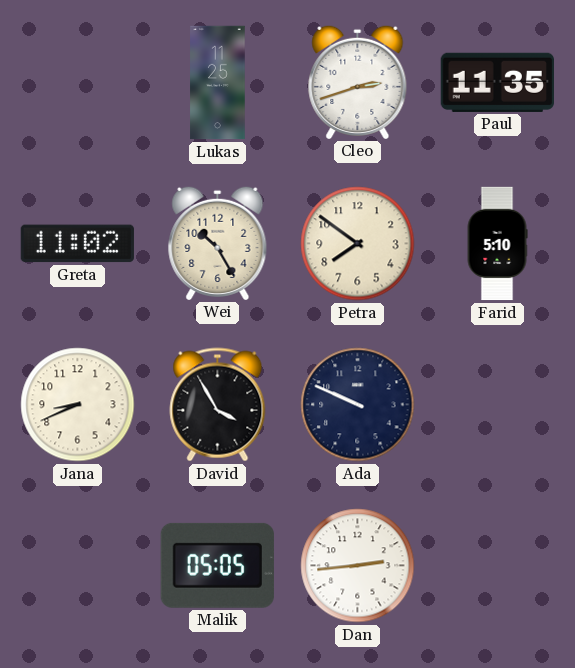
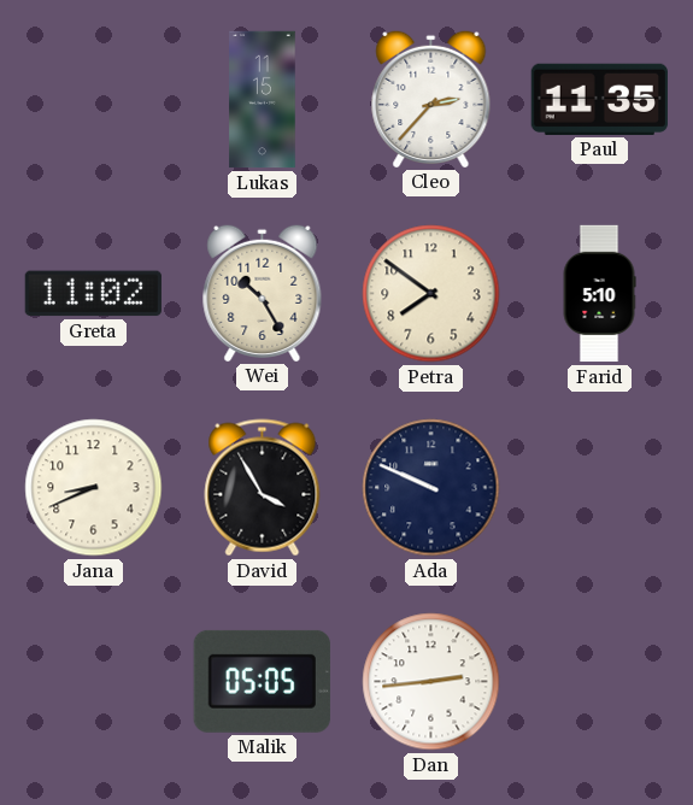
Lukas: 11:25 -> 11:15 (263, 100)
Cleo: 2:42 -> 2:37 (431, 99)
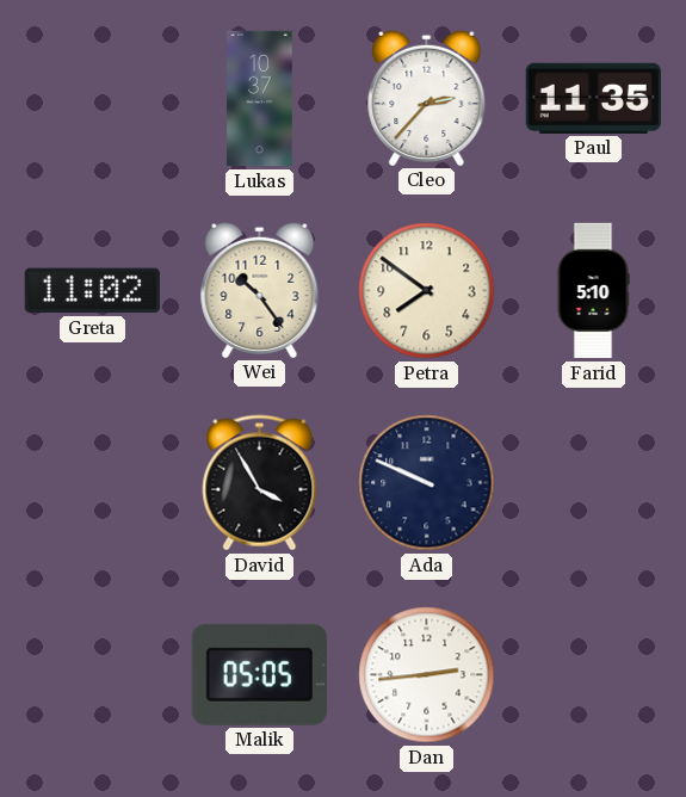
Lukas: 11:15 -> 10:37 (260, 99)
Wei: 10:25 -> 10:24 (260, 290)
Jana: 8:41 -> none (94, 488)
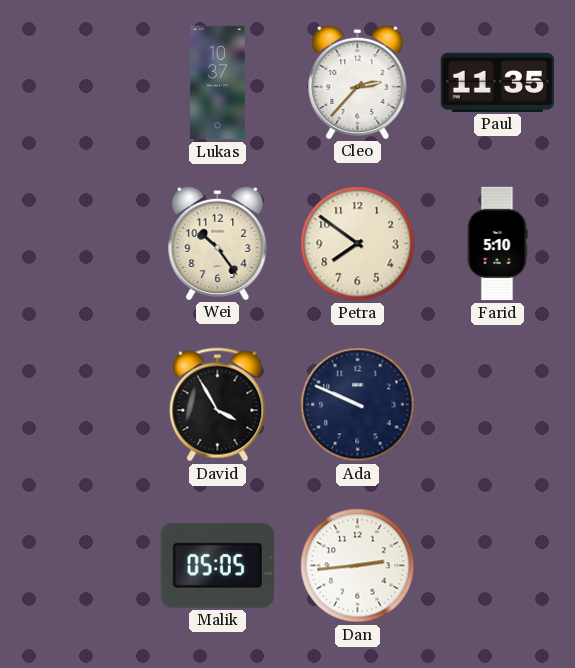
Greta: 11:02 -> none (92, 291)
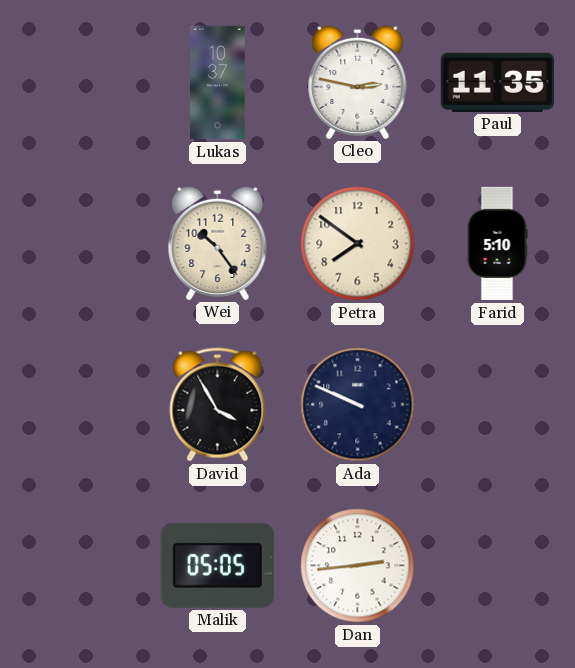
Cleo: 2:37 -> 2:47 (358, 82)
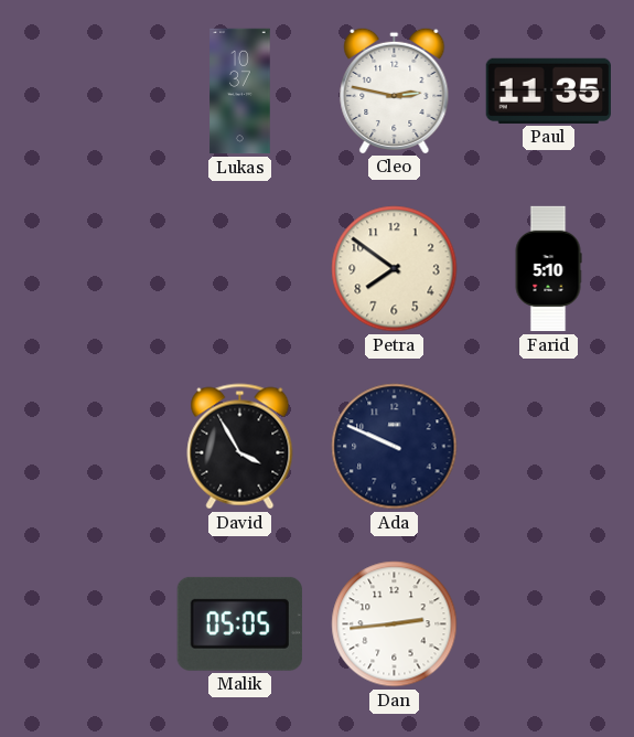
Wei: 10:24 -> none (218, 243)
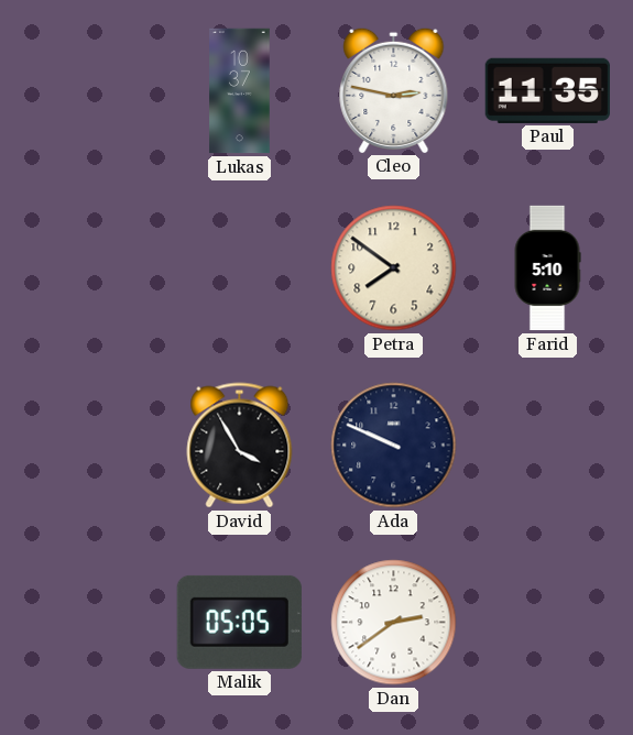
Dan: 2:44 -> 2:39 (394, 623)
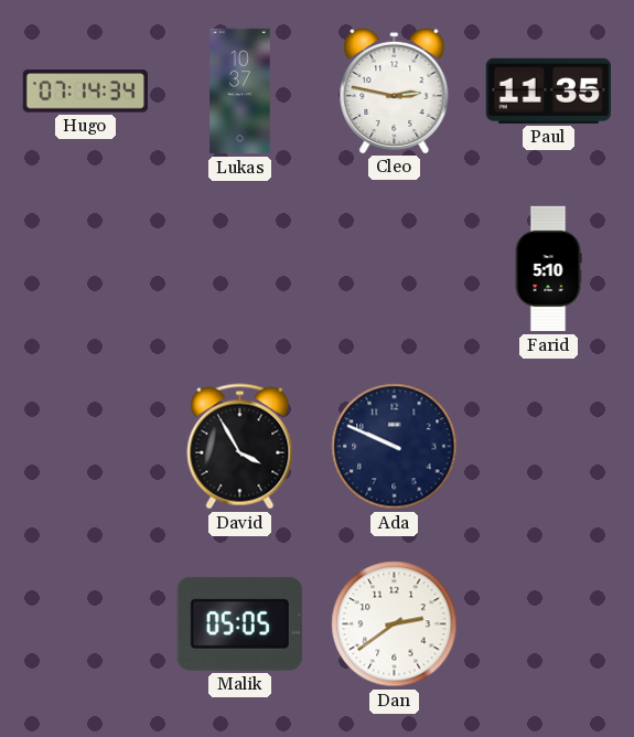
Hugo: none -> 07:14 (85, 92)
Petra: 7:51 -> none (394, 268)
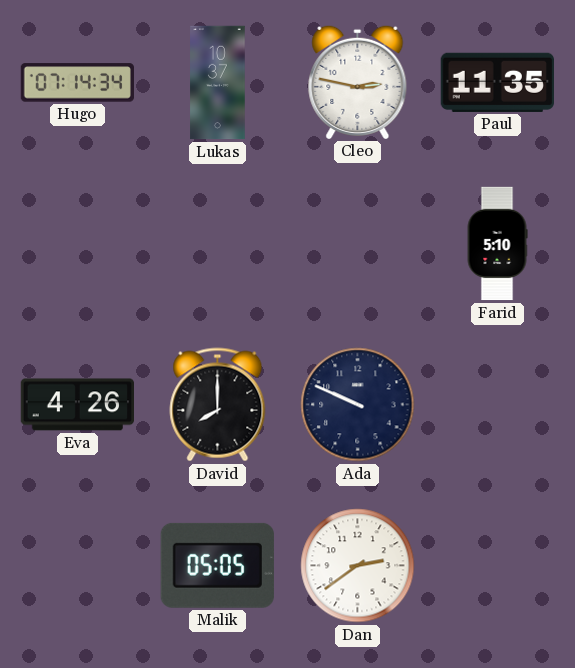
Eva: none -> 4:26 (77, 405)
David: 3:55 -> 8:00 (218, 405)
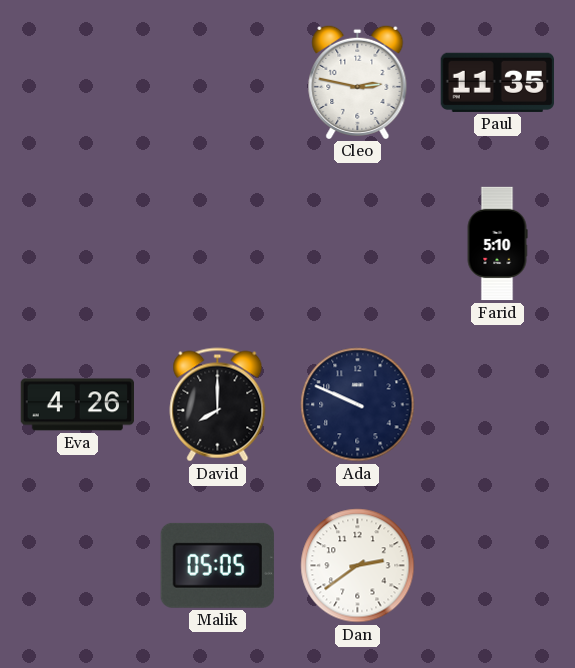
Hugo: 07:14 -> none (77, 83)
Lukas: 10:37 -> none (218, 83)
